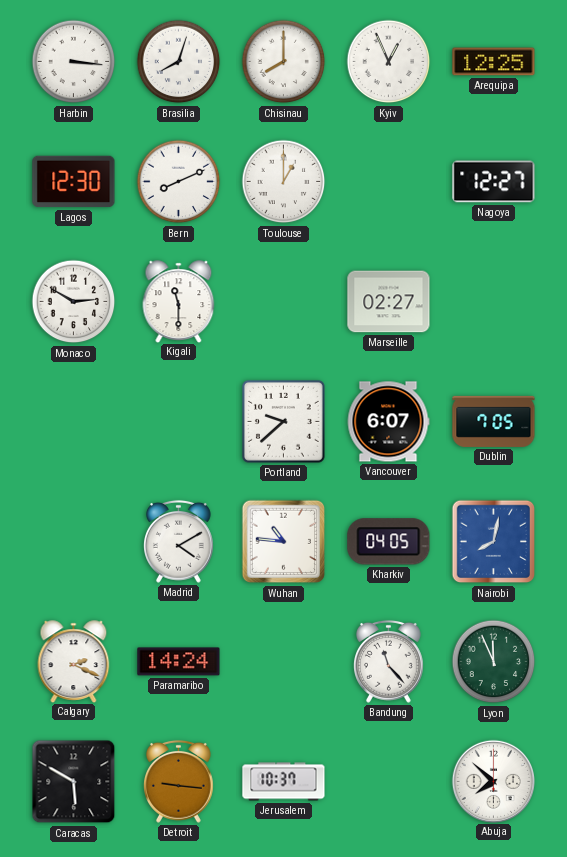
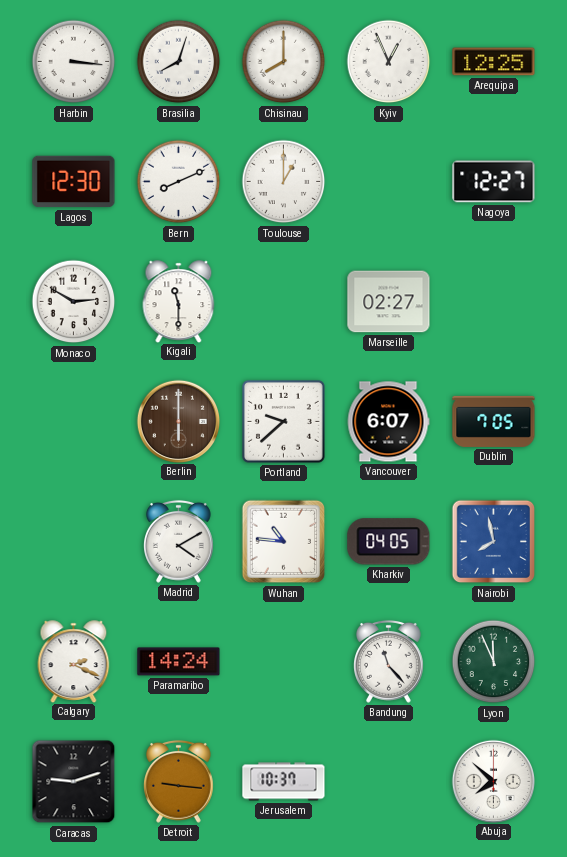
Berlin: none -> 6:00 (178, 421)
Nairobi: 8:02 -> 7:58 (494, 542)
Caracas: 5:50 -> 9:12 (74, 782)
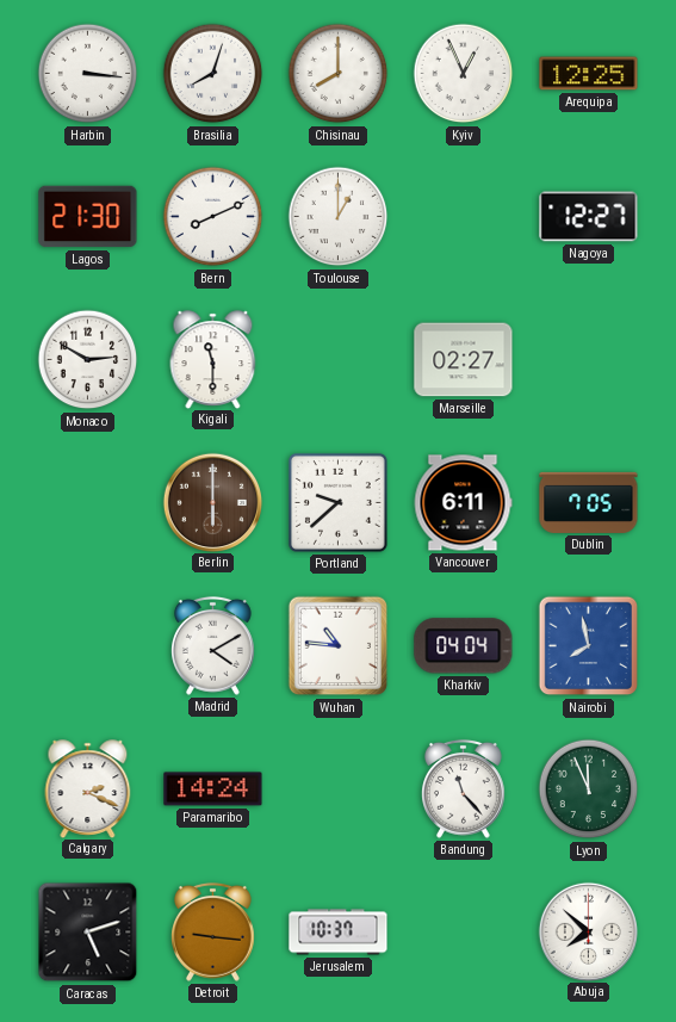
Lagos: 12:30 -> 21:30 (88, 217)
Vancouver: 6:07 -> 6:11 (463, 503)
Kharkiv: 04:05 -> 04:04 (464, 646)
Caracas: 9:12 -> 5:12 (88, 933)
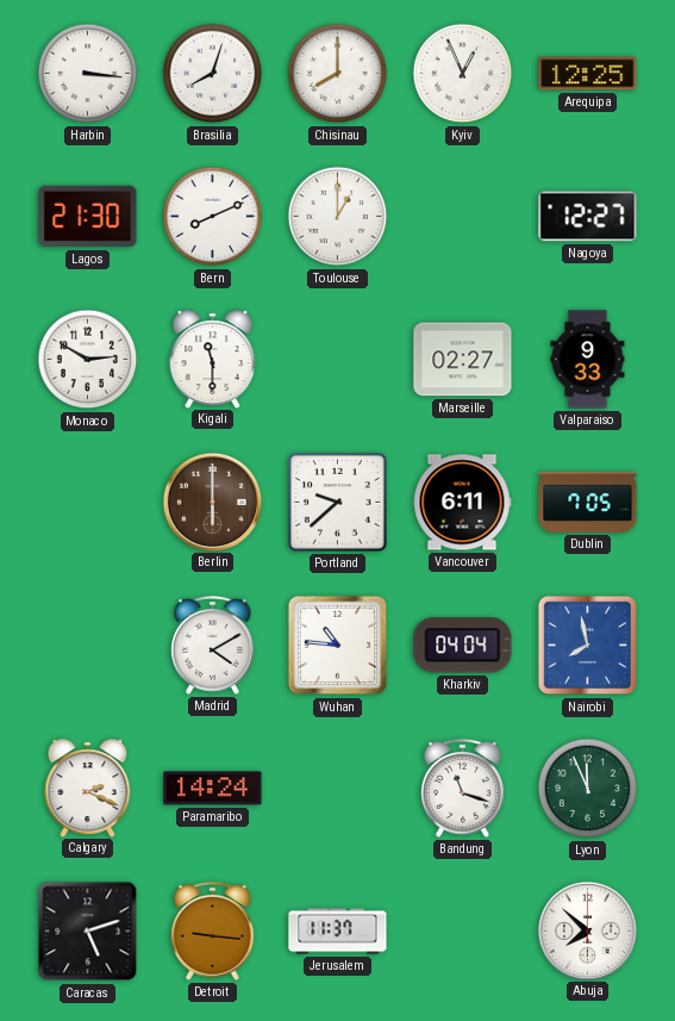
Valparaiso: none -> 9:33 (588, 360)
Bandung: 11:23 -> 11:18 (463, 787)
Jerusalem: 10:37 -> 11:37 (338, 932)
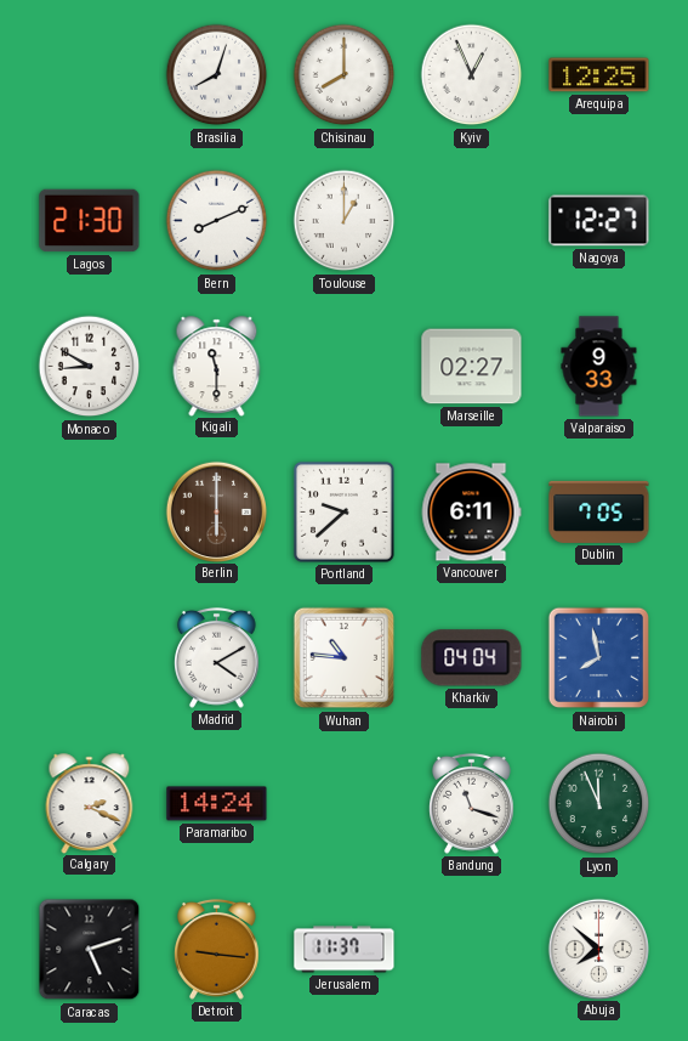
Harbin: 3:16 -> none (88, 74)
Monaco: 2:50 -> 8:50 (90, 367)
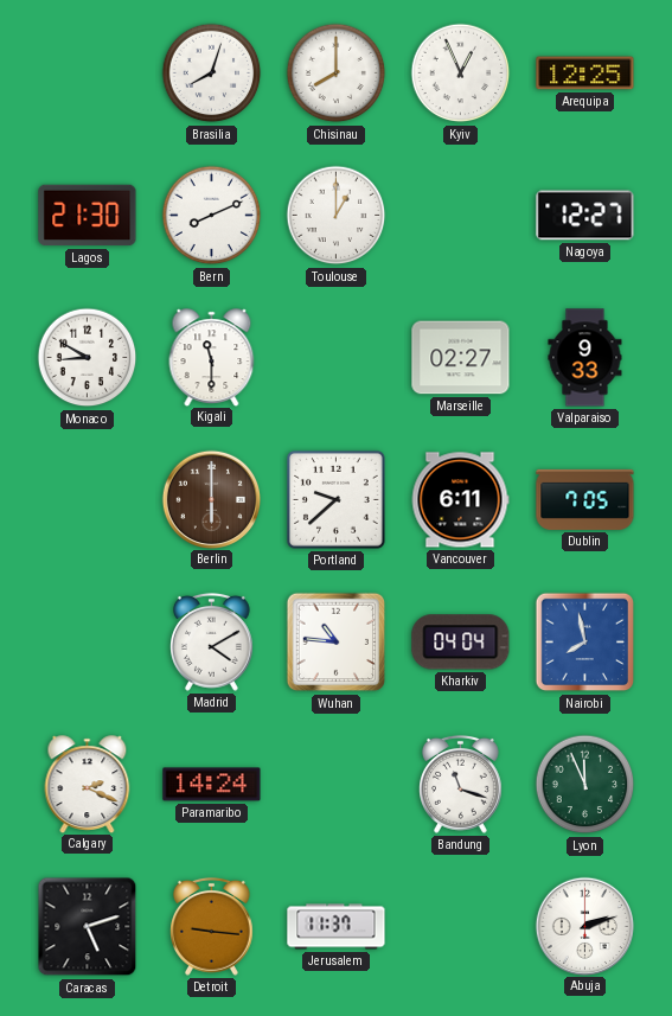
Abuja: 7:52 -> 2:12 (584, 926)
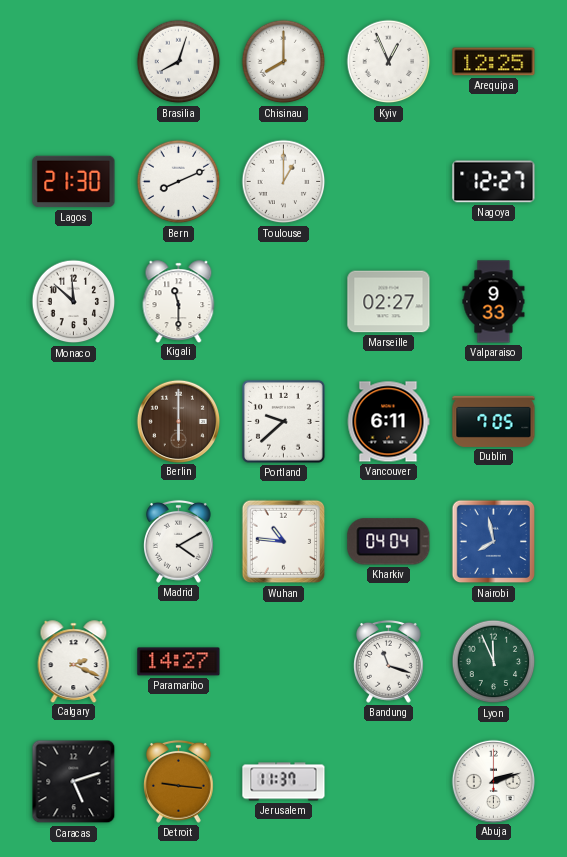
Monaco: 8:50 -> 11:52 (74, 302)
Paramaribo: 14:24 -> 14:27 (179, 662)
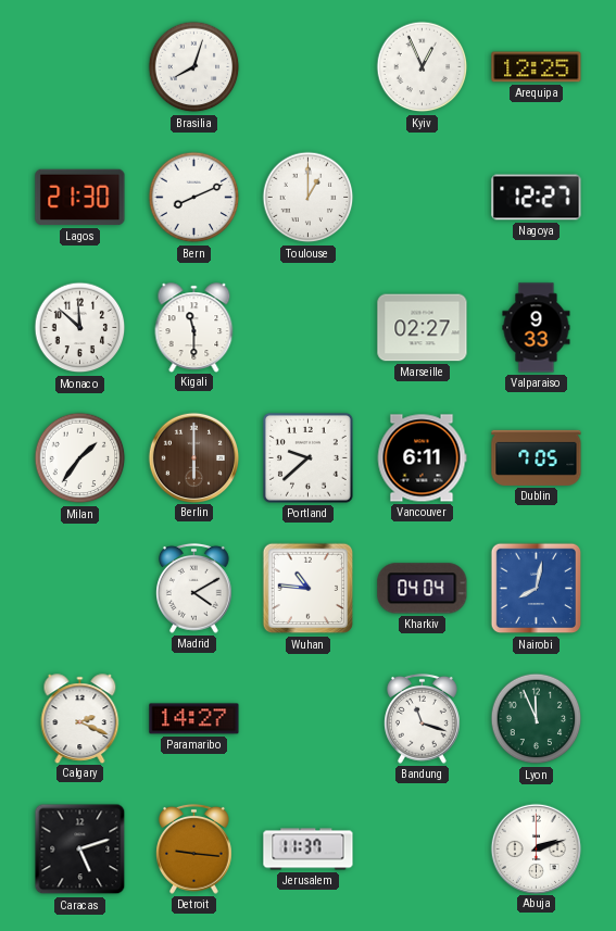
Chisinau: 8:00 -> none (284, 62)
Milan: none -> 1:36 (80, 458)
Nairobi: 7:58 -> 8:02 (537, 589)
